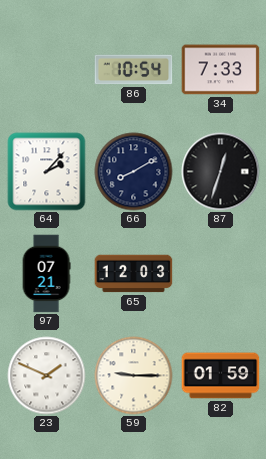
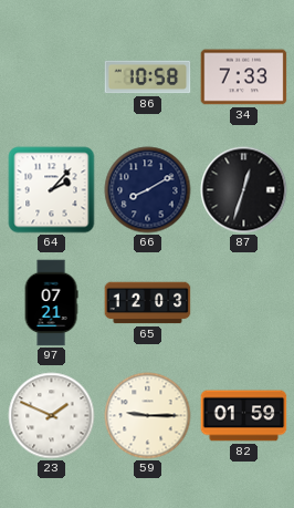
86: 10:54 -> 10:58 (148, 77)
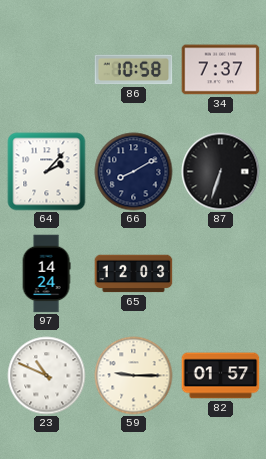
34: 7:33 -> 7:37 (221, 70)
87: 12:33 -> 6:33 (221, 172)
97: 07:21 -> 14:24 (46, 274)
23: 1:49 -> 10:49 (47, 376)
82: 01:59 -> 01:57 (221, 376)
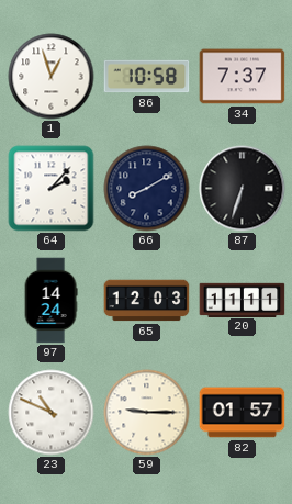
1: none -> 12:57 (52, 77)
20: none -> 11:11 (243, 300)
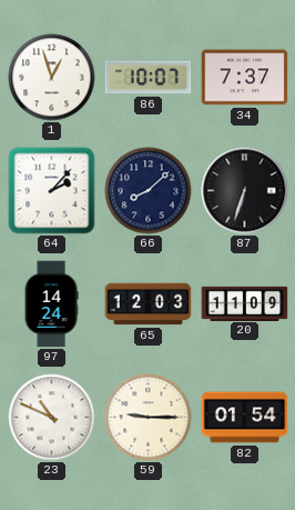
86: 10:58 -> 10:07 (149, 78)
66: 8:10 -> 8:08 (149, 191)
20: 11:11 -> 11:09 (245, 303)
82: 01:57 -> 01:54 (245, 418)
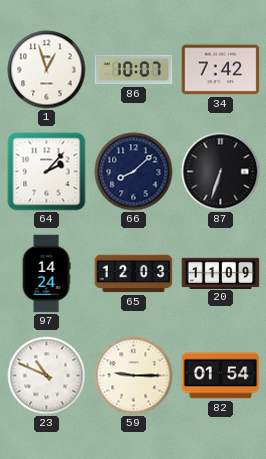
34: 7:37 -> 7:42 (221, 70)
